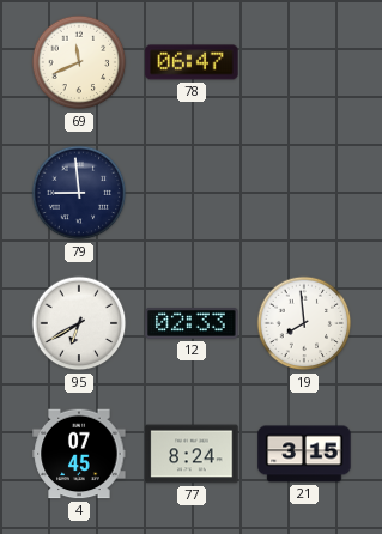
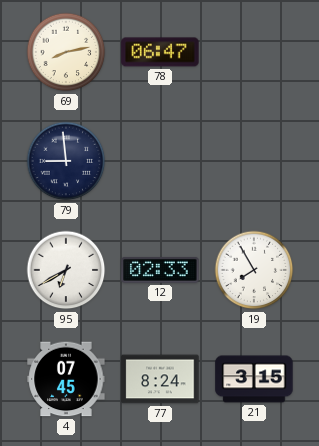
69: 11:41 -> 8:13 (66, 52)
19: 7:59 -> 7:55 (254, 270)
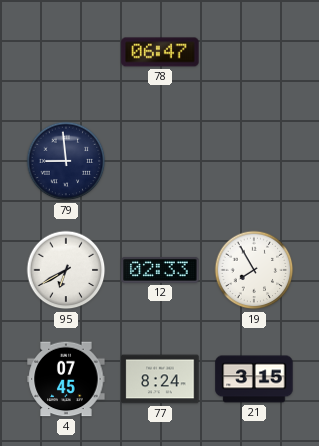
69: 8:13 -> none (66, 52)
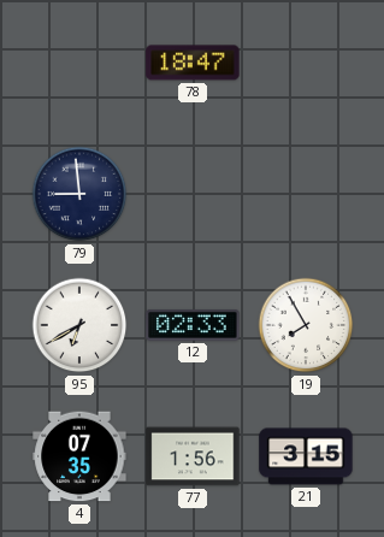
78: 06:47 -> 18:47 (193, 63)
4: 07:45 -> 07:35 (79, 456)
77: 8:24 -> 1:56 (193, 456)
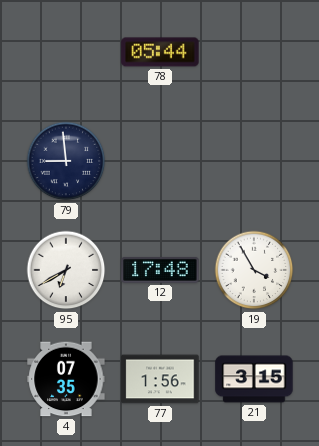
78: 18:47 -> 05:44 (160, 52)
12: 02:33 -> 17:48 (160, 270)
19: 7:55 -> 3:55 (254, 270)
